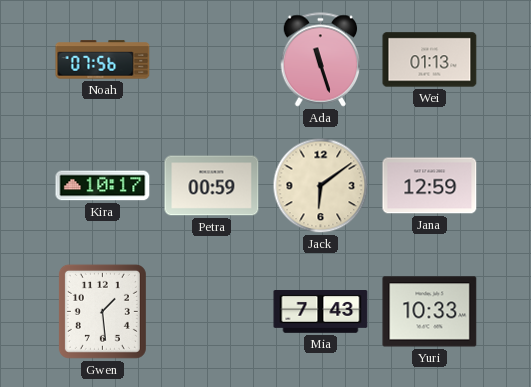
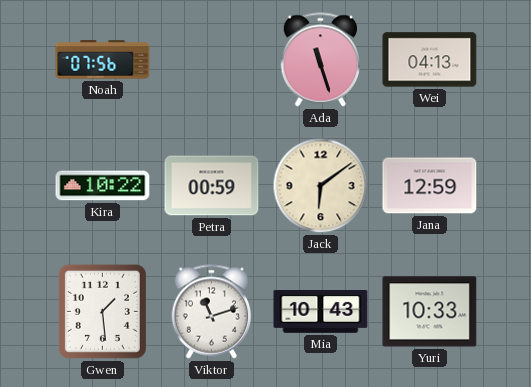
Wei: 01:13 -> 04:13 (430, 60)
Kira: 10:17 -> 10:22 (103, 186)
Viktor: none -> 11:12 (212, 312)
Mia: 7:43 -> 10:43 (321, 312)
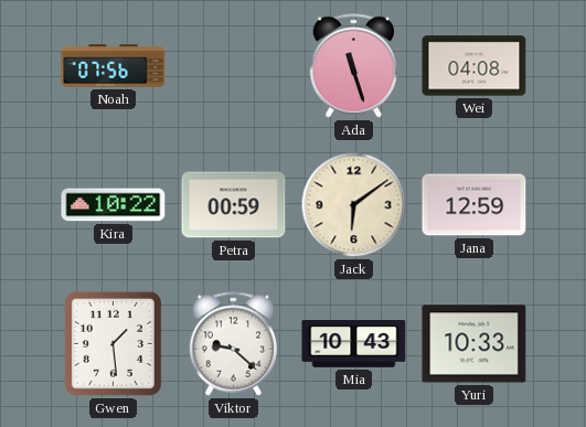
Wei: 04:13 -> 04:08 (475, 66)
Viktor: 11:12 -> 9:22 (234, 344)
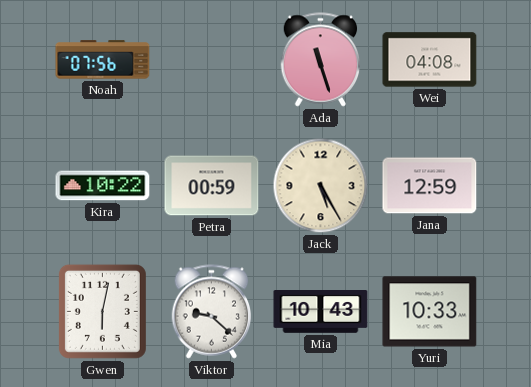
Jack: 6:09 -> 5:25 (321, 186)
Gwen: 1:29 -> 6:02 (102, 311)
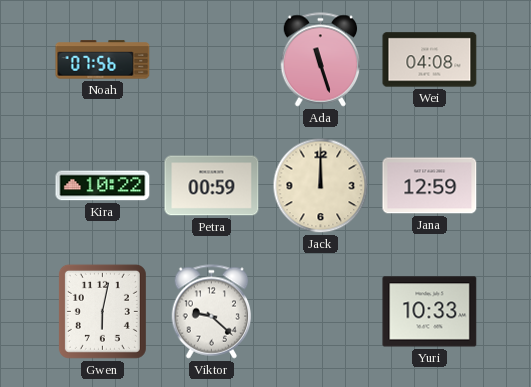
Jack: 5:25 -> 12:00 (321, 186)
Mia: 10:43 -> none (321, 312)
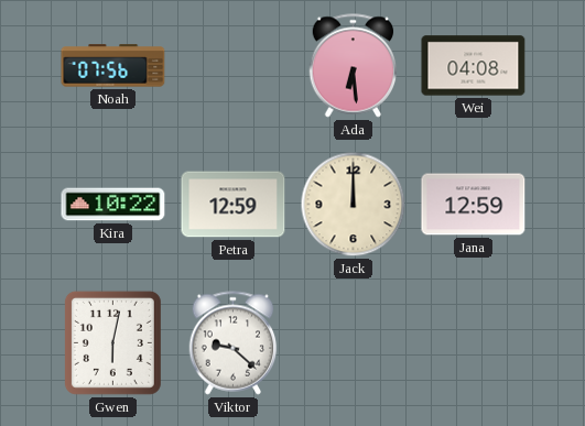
Ada: 11:27 -> 6:29 (354, 66)
Petra: 00:59 -> 12:59 (234, 205)
Yuri: 10:33 -> none (430, 312)
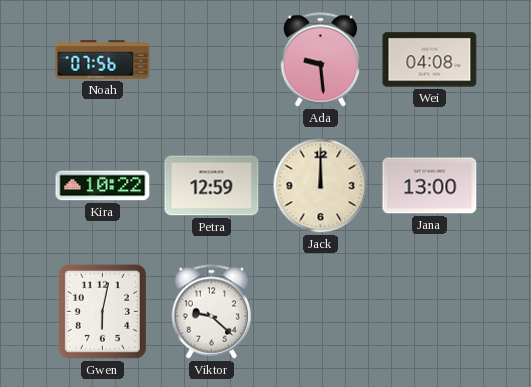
Ada: 6:29 -> 9:29 (321, 60)
Jana: 12:59 -> 13:00 (430, 186)
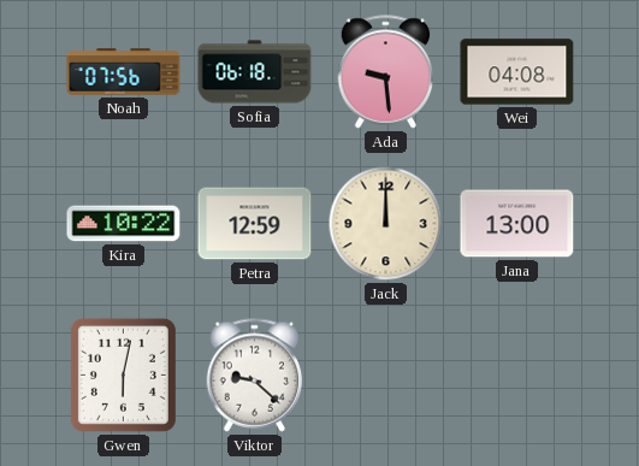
Sofia: none -> 06:18 (255, 72)
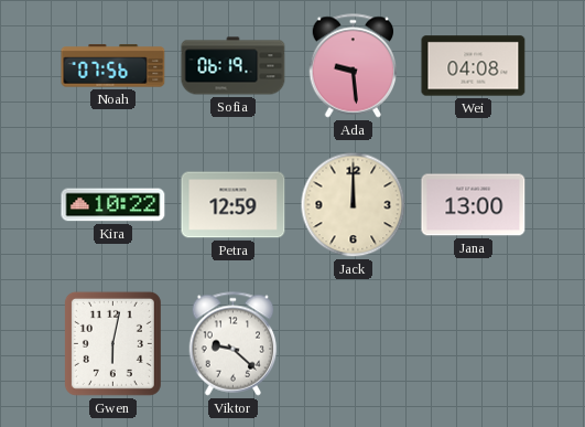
Sofia: 06:18 -> 06:19 (234, 66)
